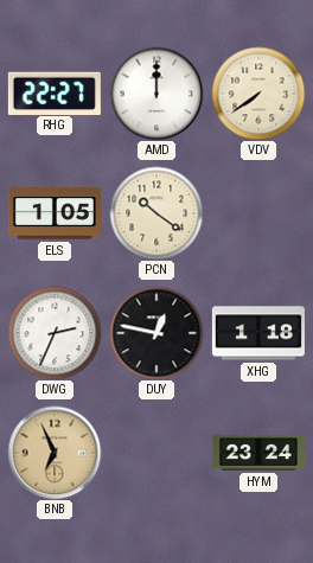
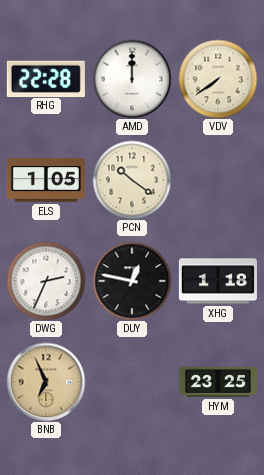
RHG: 22:27 -> 22:28 (46, 78)
HYM: 23:24 -> 23:25 (218, 382)
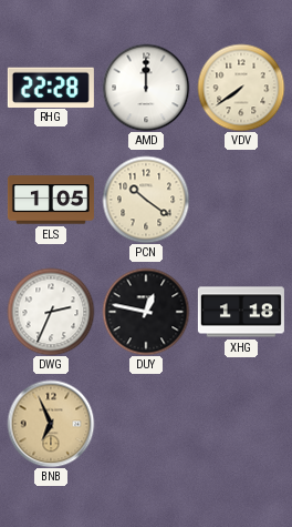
HYM: 23:25 -> none (218, 382)
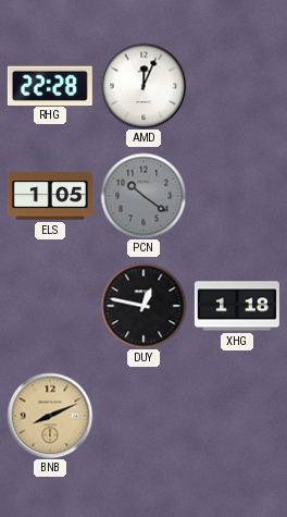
AMD: 12:00 -> 12:04 (143, 86)
VDV: 7:39 -> none (241, 88)
PCN dial: cream -> grey (143, 196)
DWG: 2:34 -> none (51, 312)
BNB: 6:56 -> 8:11 (50, 416)
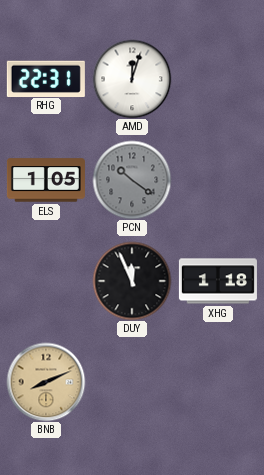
RHG: 22:28 -> 22:31 (46, 78)
AMD: 12:04 -> 12:03 (132, 79)
DUY: 12:47 -> 11:56 (132, 281)
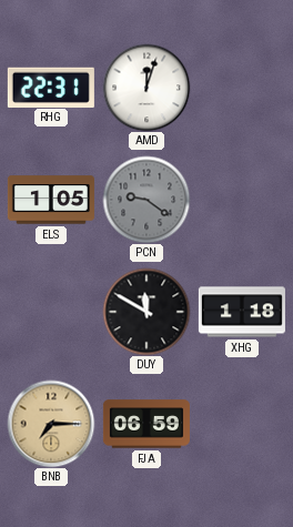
PCN: 10:21 -> 9:21 (146, 200)
DUY: 11:56 -> 11:50 (146, 312)
BNB: 8:11 -> 7:15 (51, 424)
FJA: none -> 06:59 (146, 424)
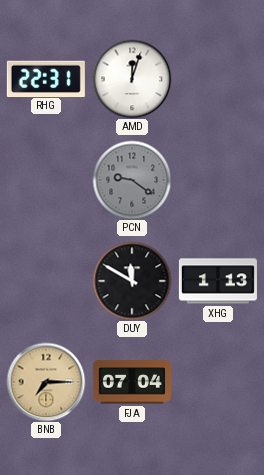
ELS: 1:05 -> none (51, 200)
XHG: 1:18 -> 1:13 (218, 281)
FJA: 06:59 -> 07:04 (132, 382)
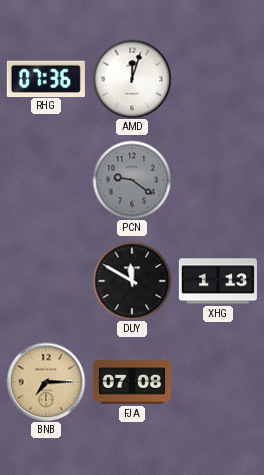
RHG: 22:31 -> 07:36 (46, 78)
FJA: 07:04 -> 07:08 (132, 382)
